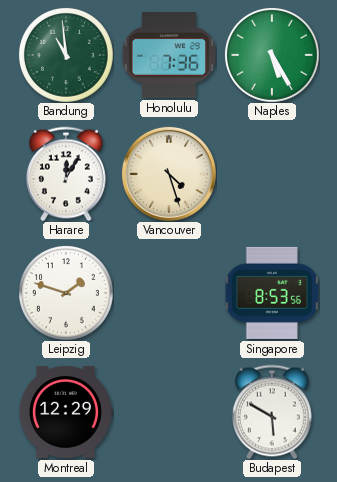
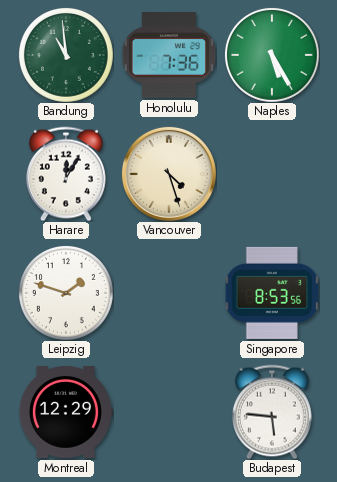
Budapest: 5:50 -> 5:46 (272, 412)
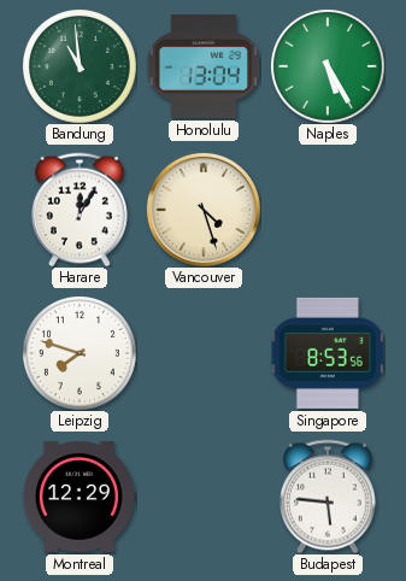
Honolulu: 7:36 -> 13:04 (202, 66)
Leipzig: 1:48 -> 7:48 (80, 353)
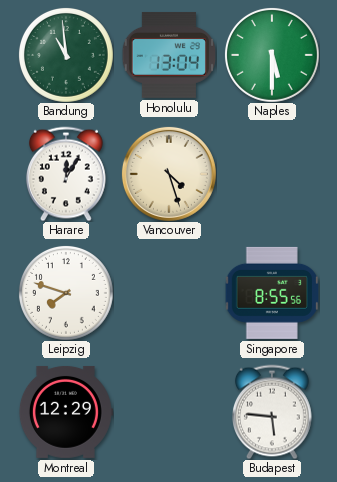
Naples: 5:25 -> 5:30 (272, 55)
Singapore: 8:53 -> 8:55 (271, 293)
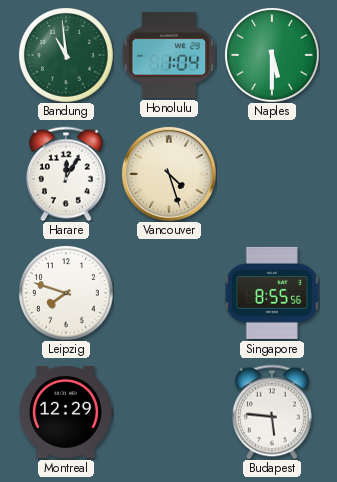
Honolulu: 13:04 -> 1:04 (168, 55)
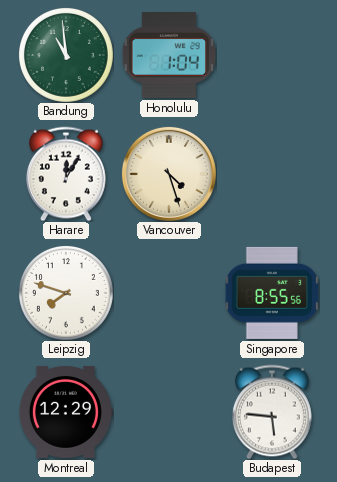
Naples: 5:30 -> none (272, 55)
